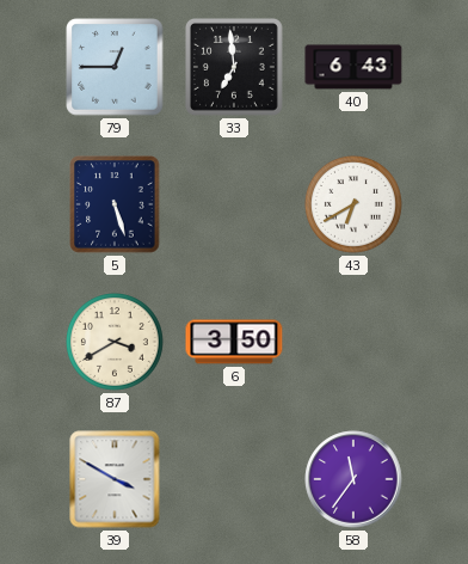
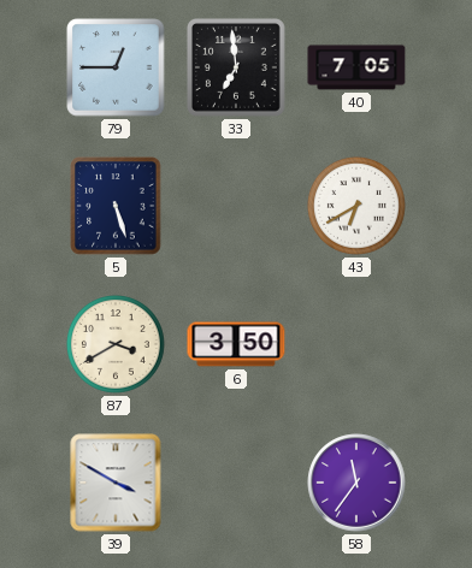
40: 6:43 -> 7:05 (356, 67)
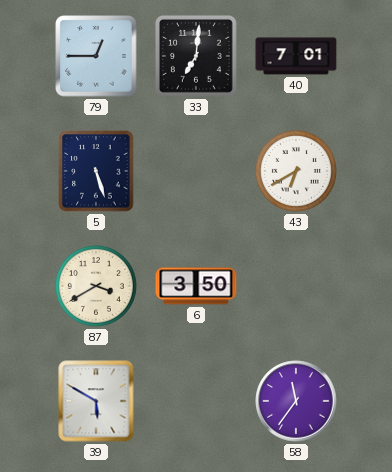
33: 6:59 -> 7:01 (196, 56)
40: 7:05 -> 7:01 (296, 56)
39: 3:50 -> 5:50 (96, 401)
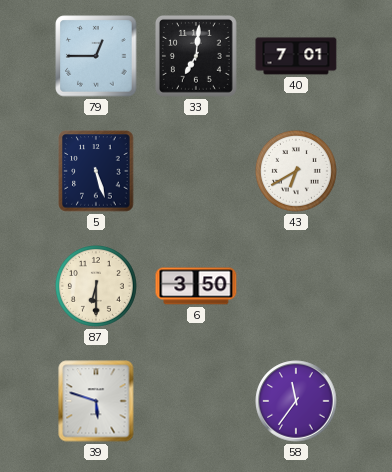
87: 3:40 -> 6:30 (96, 286)
39: 5:50 -> 5:48 (96, 401)
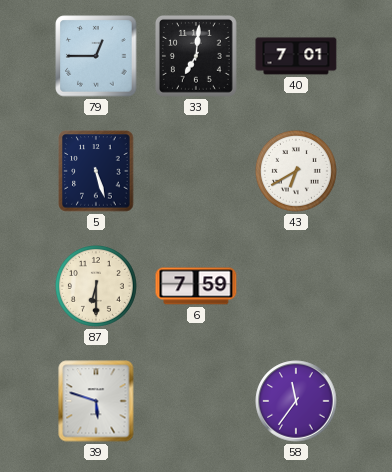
6: 3:50 -> 7:59 (196, 286)
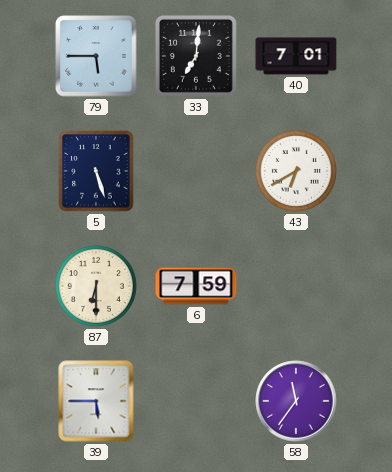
79: 12:45 -> 5:45 (96, 56)
39: 5:48 -> 5:45 (96, 401)
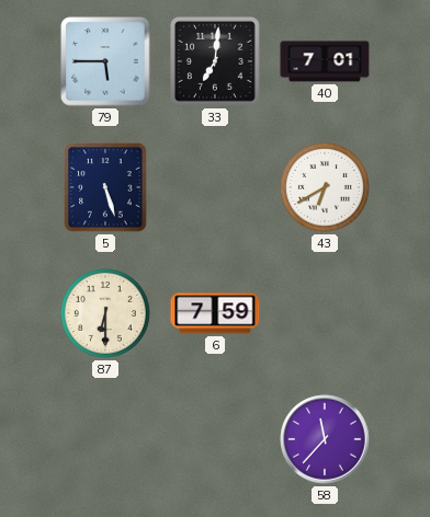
39: 5:45 -> none (96, 401)
58: 11:36 -> 11:37 (325, 439)
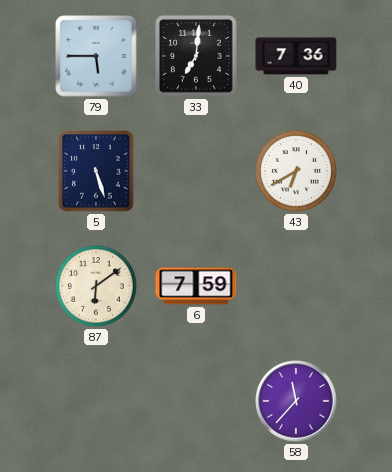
40: 7:01 -> 7:36 (296, 56)
87: 6:30 -> 6:09 (96, 286)
